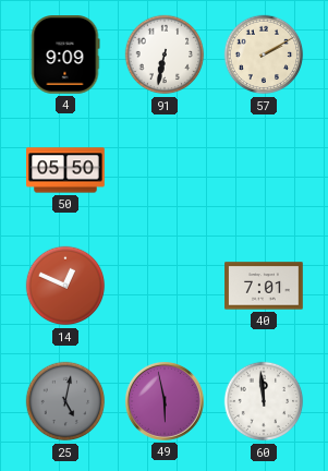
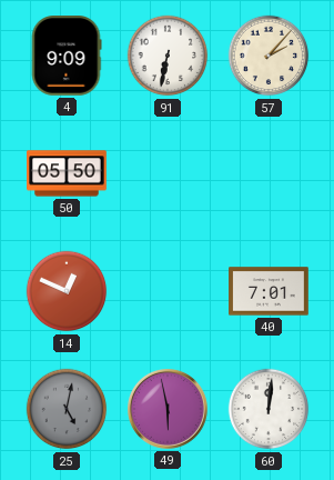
57: 2:10 -> 2:07 (269, 56)
60: 11:59 -> 12:01 (269, 409)
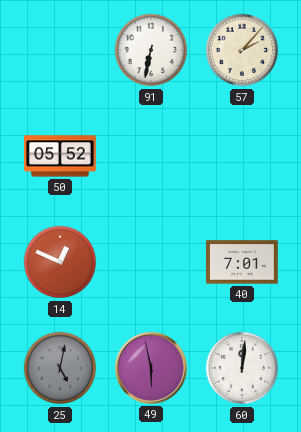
4: 9:09 -> none (67, 57)
50: 05:50 -> 05:52 (60, 156)
